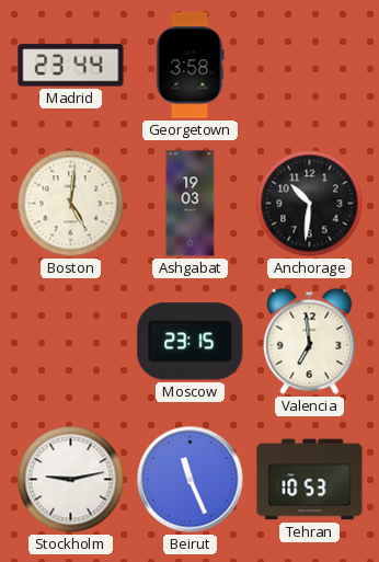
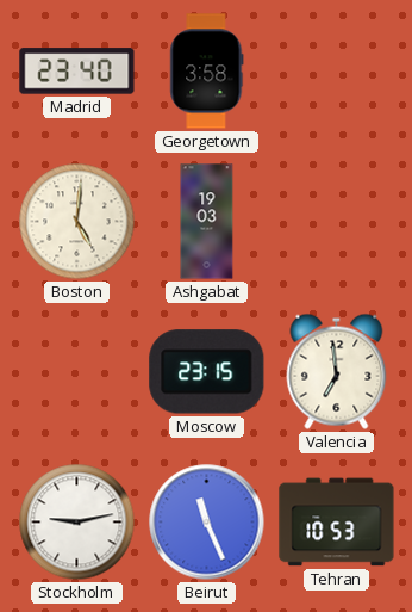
Madrid: 23:44 -> 23:40 (77, 72)
Anchorage: 10:31 -> none (310, 204)
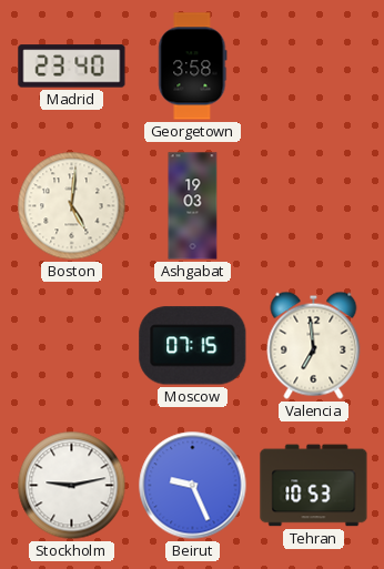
Moscow: 23:15 -> 07:15 (193, 346)
Beirut: 11:26 -> 9:26 (193, 486)
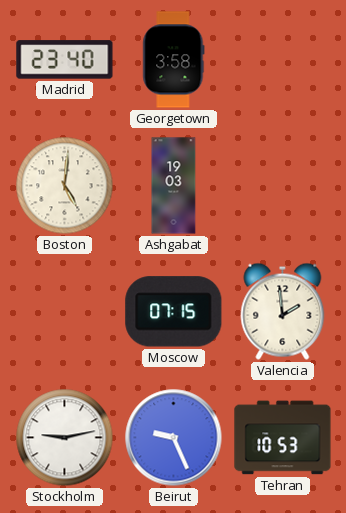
Valencia: 6:59 -> 1:59 (283, 311)
